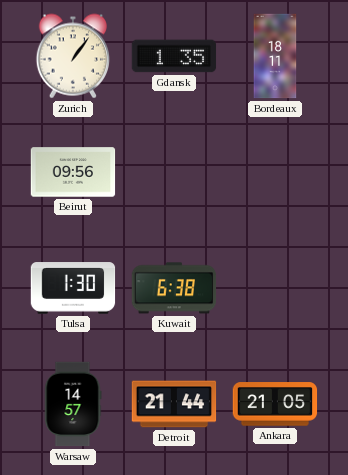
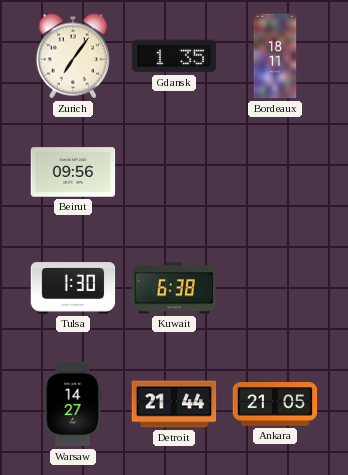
Zurich: 1:06 -> 7:06 (73, 56)
Warsaw: 14:57 -> 14:27 (73, 404)
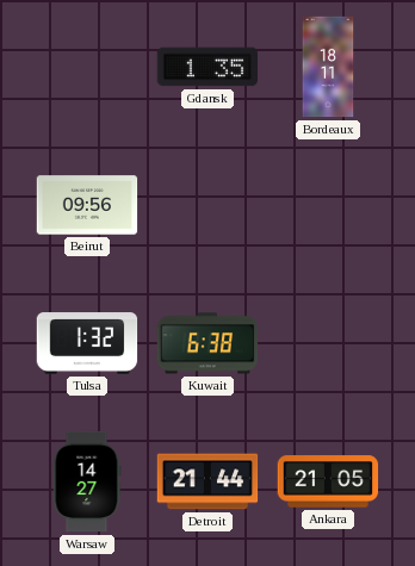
Zurich: 7:06 -> none (73, 56)
Tulsa: 1:30 -> 1:32 (87, 343)
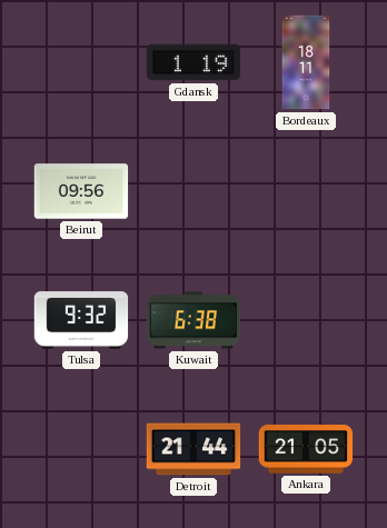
Gdansk: 1:35 -> 1:19 (193, 62)
Tulsa: 1:32 -> 9:32 (81, 320)
Warsaw: 14:27 -> none (87, 481)
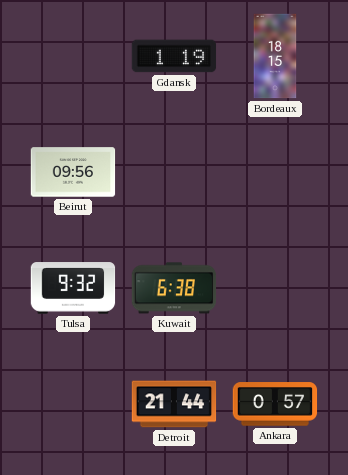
Bordeaux: 18:11 -> 18:15 (275, 56)
Ankara: 21:05 -> 0:57 (275, 404)
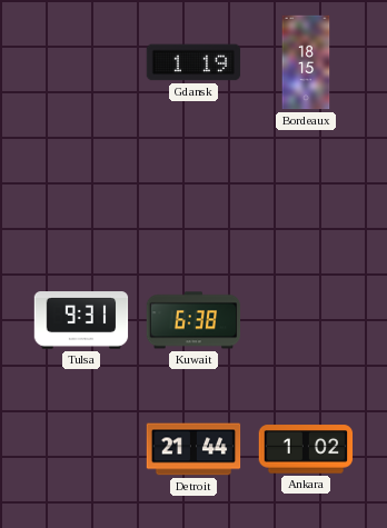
Beirut: 09:56 -> none (73, 172)
Tulsa: 9:32 -> 9:31 (81, 320)
Ankara: 0:57 -> 1:02 (306, 449)
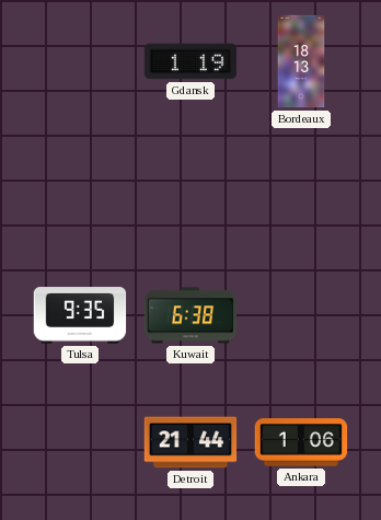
Bordeaux: 18:15 -> 18:13 (301, 61)
Tulsa: 9:31 -> 9:35 (80, 315)
Ankara: 1:02 -> 1:06 (301, 442)
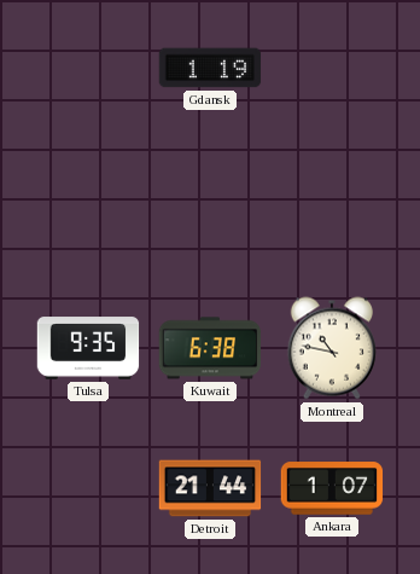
Bordeaux: 18:13 -> none (301, 61)
Montreal: none -> 10:47 (332, 348)
Ankara: 1:06 -> 1:07 (332, 488)
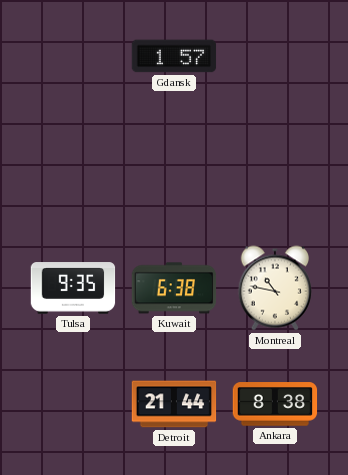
Gdansk: 1:19 -> 1:57 (174, 56)
Ankara: 1:07 -> 8:38 (275, 404)
